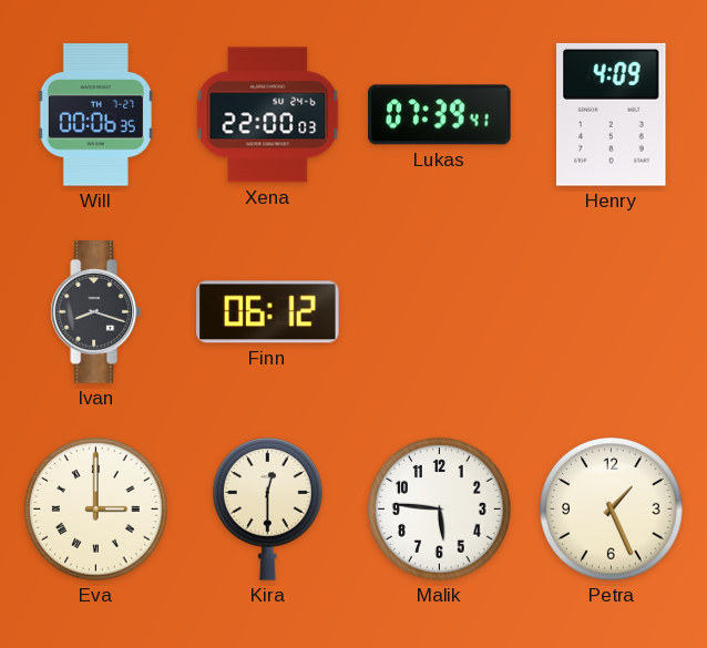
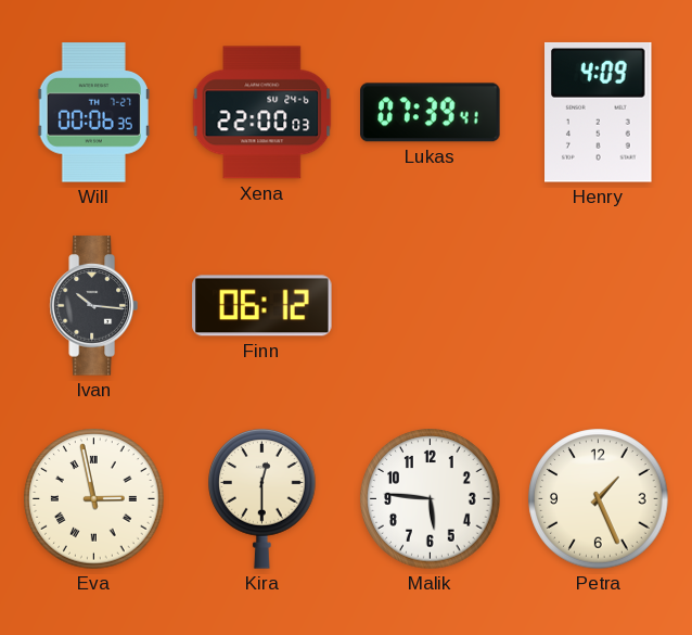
Ivan: 8:18 -> 10:16 (93, 306)
Eva: 3:00 -> 2:58 (94, 499)
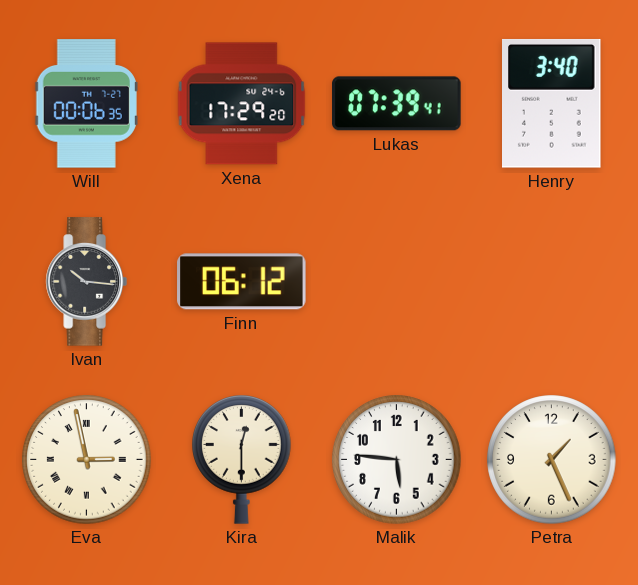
Xena: 22:00 -> 17:29 (242, 104)
Henry: 4:09 -> 3:40 (552, 103)
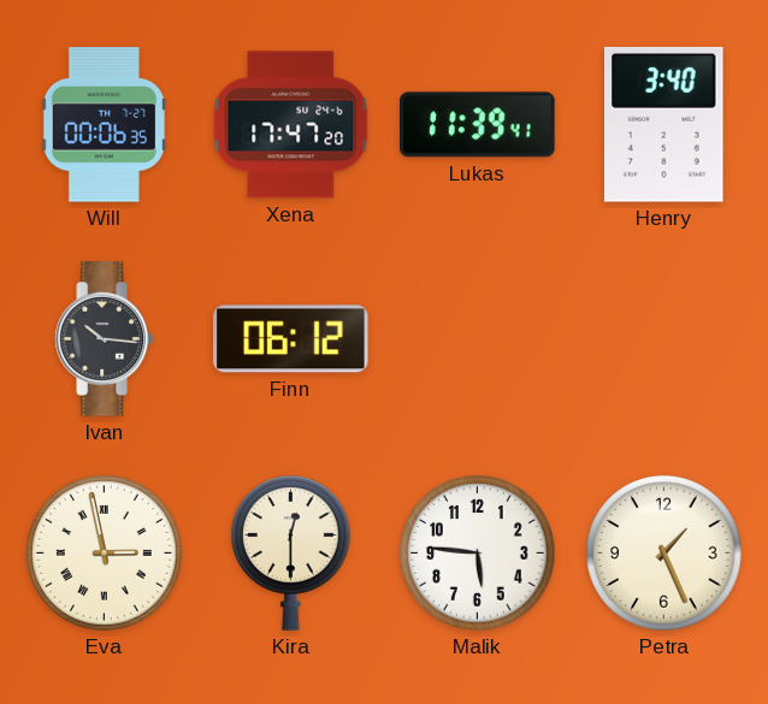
Xena: 17:29 -> 17:47 (291, 125)
Lukas: 07:39 -> 11:39 (478, 125)
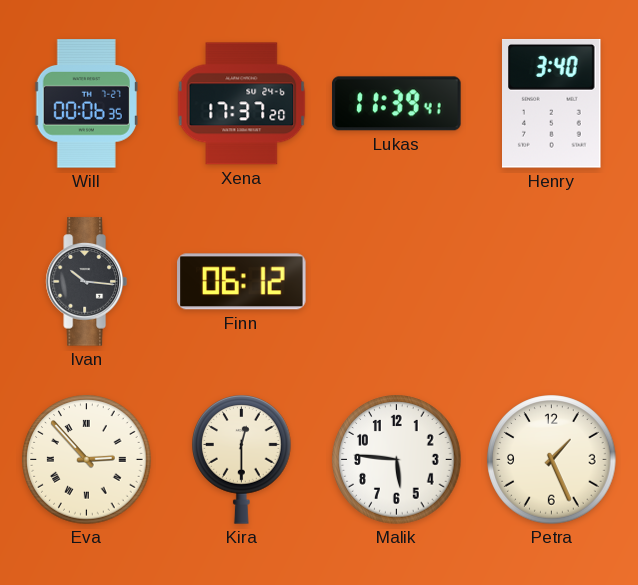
Xena: 17:47 -> 17:37 (242, 104)
Eva: 2:58 -> 2:53 (87, 460)
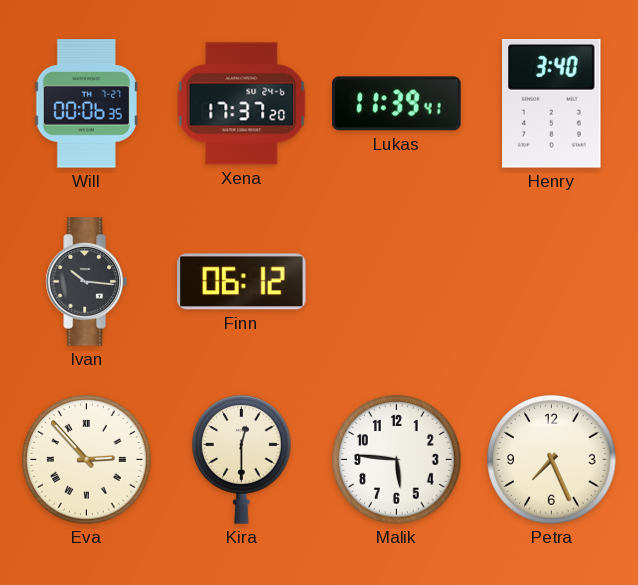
Petra: 1:26 -> 7:26 (552, 460)
